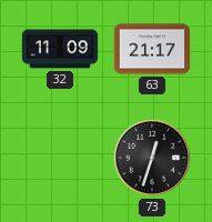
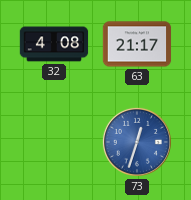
32: 11:09 -> 4:08 (54, 44)
73 dial: black -> blue (137, 142)
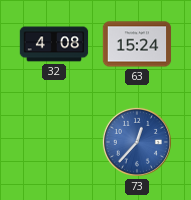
63: 21:17 -> 15:24 (137, 44)
73: 12:33 -> 12:37 (137, 142)
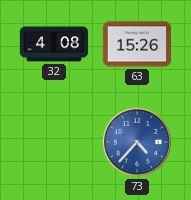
63: 15:24 -> 15:26 (137, 44)
73: 12:37 -> 4:37 (137, 142)
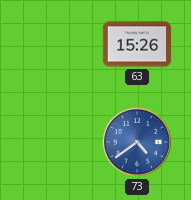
32: 4:08 -> none (54, 44)
73: 4:37 -> 4:39 (137, 142)
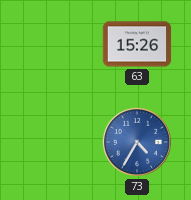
73: 4:39 -> 4:35 (137, 142)
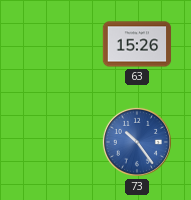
73: 4:35 -> 10:24 (137, 142)
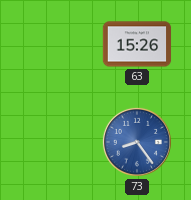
73: 10:24 -> 8:24 (137, 142)
